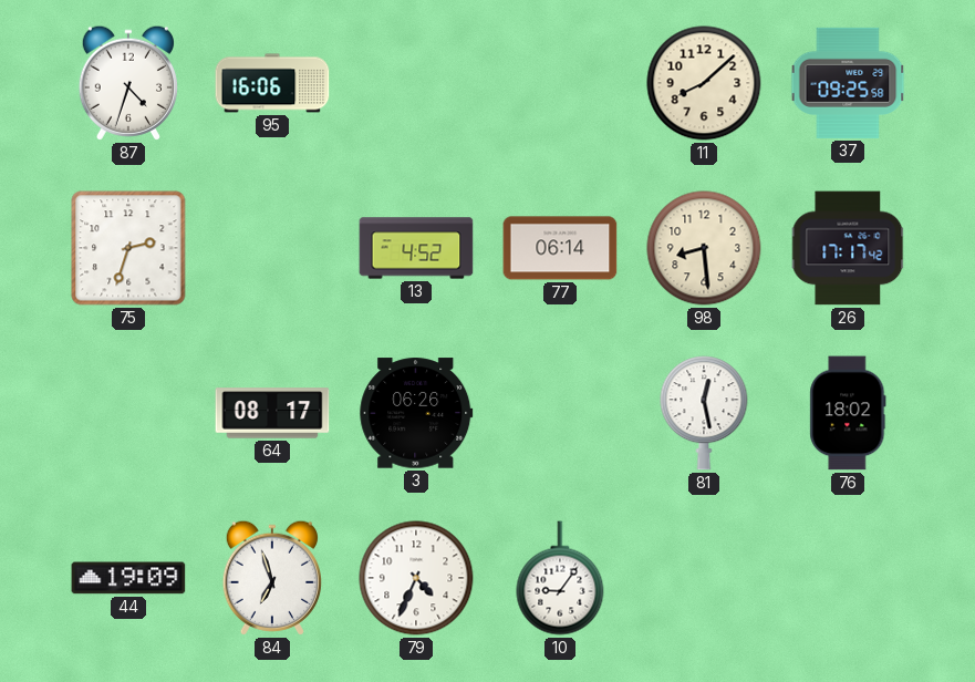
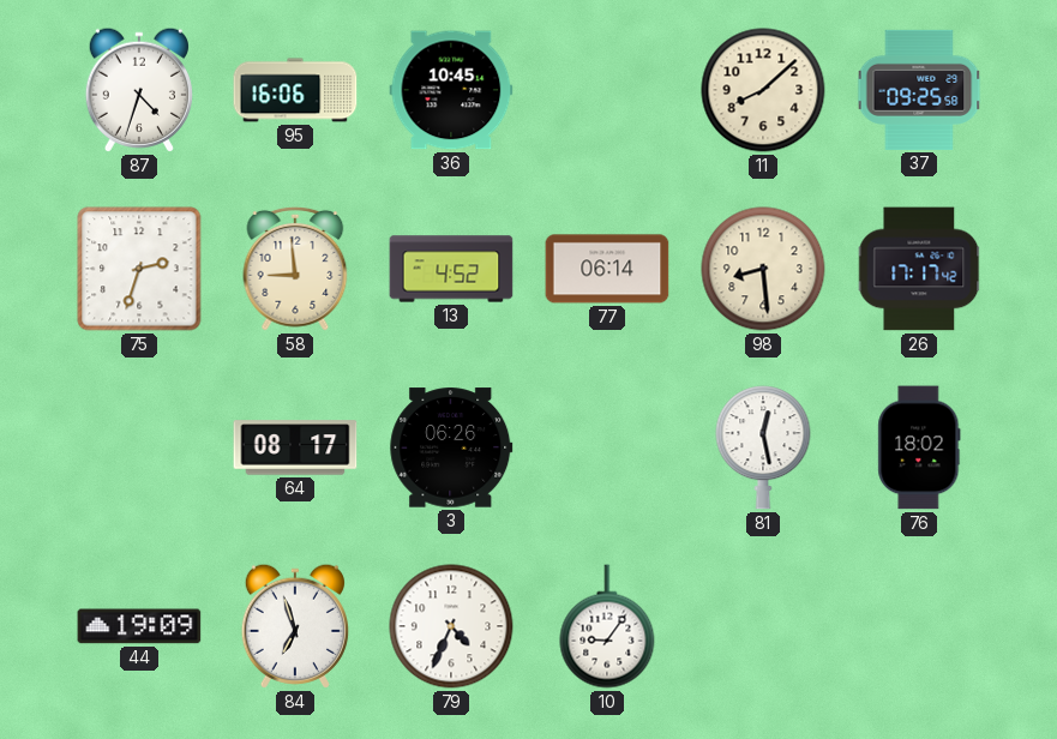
36: none -> 10:45 (451, 90)
58: none -> 8:59 (295, 269)
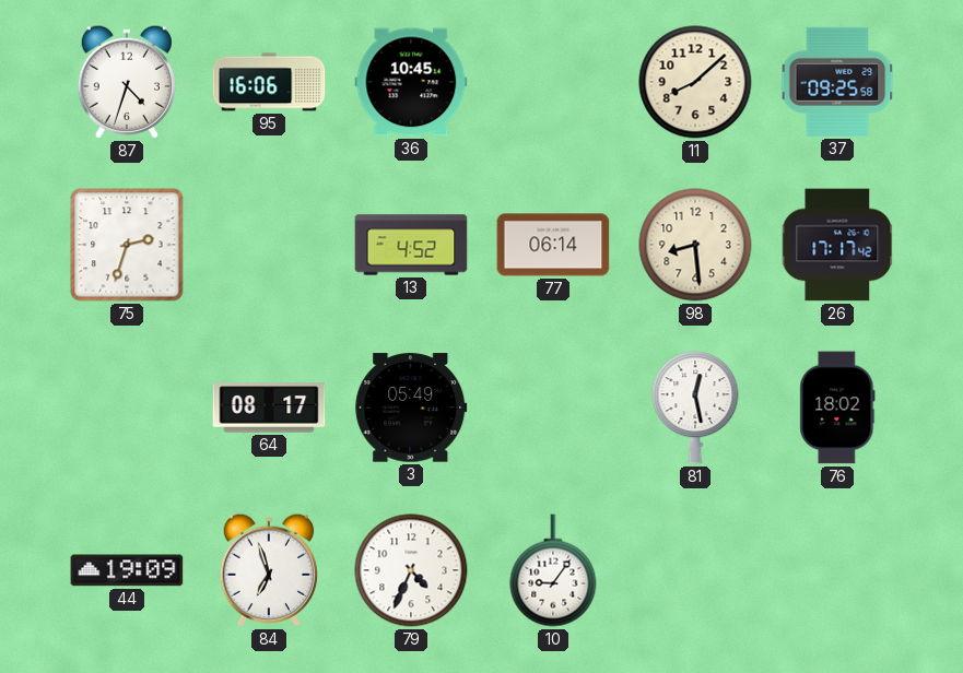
58: 8:59 -> none (295, 269)
3: 06:26 -> 05:49 (411, 408)
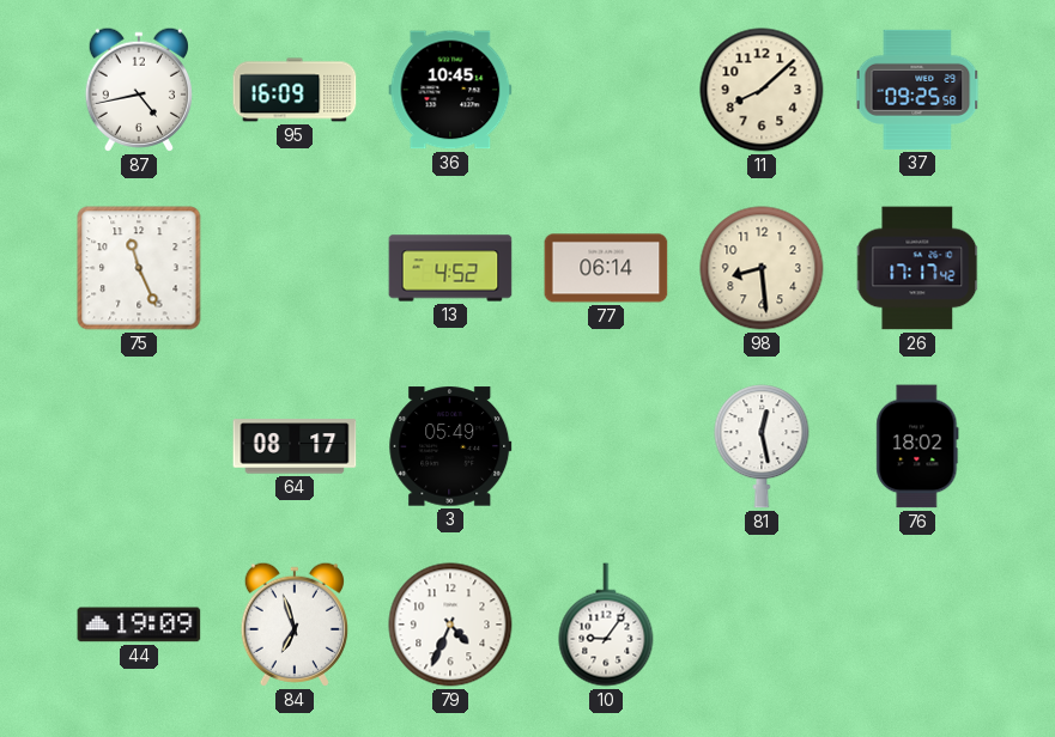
87: 4:33 -> 4:43 (139, 90)
95: 16:06 -> 16:09 (295, 90)
75: 2:33 -> 11:26 (139, 268)
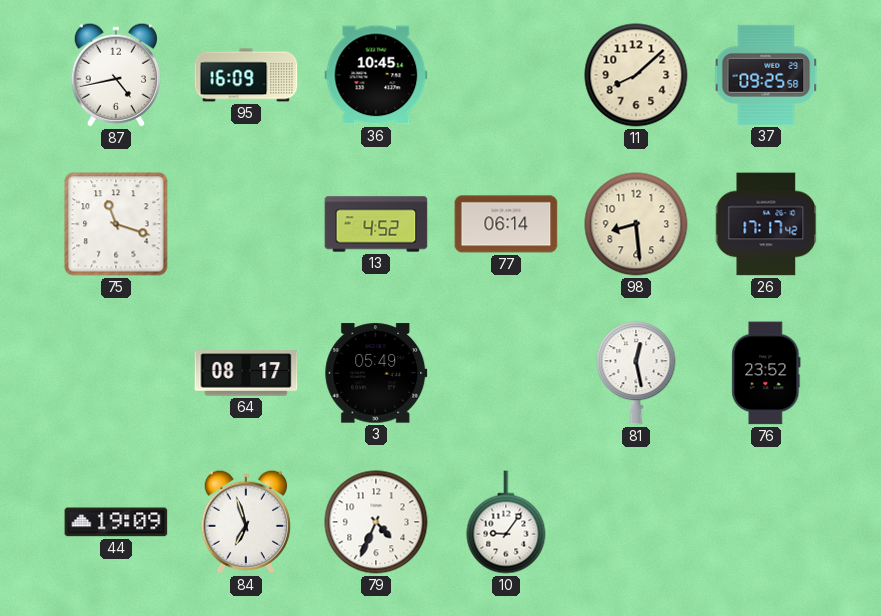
75: 11:26 -> 11:18 (116, 224)
76: 18:02 -> 23:52 (766, 373)
